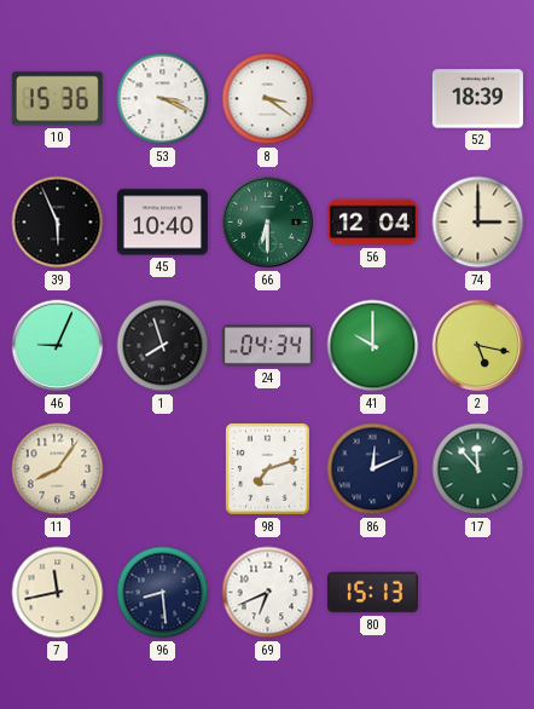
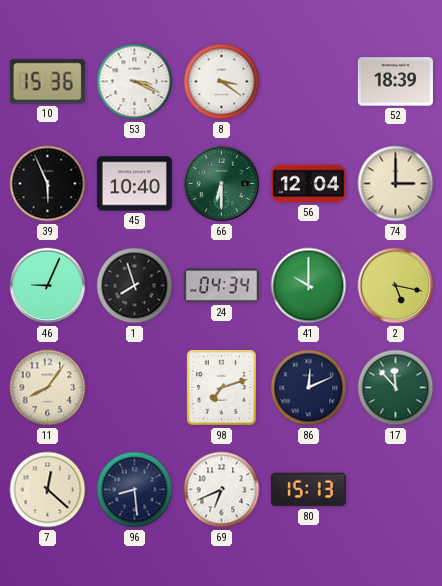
7: 11:43 -> 12:22 (48, 490)
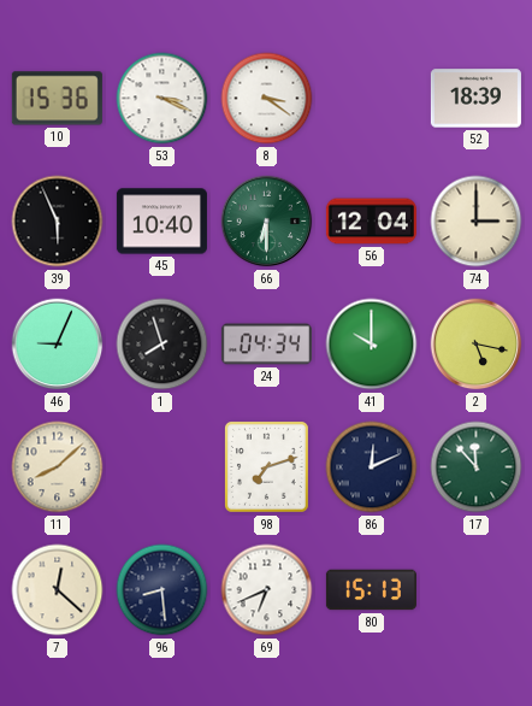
11: 8:06 -> 8:08 (58, 467)
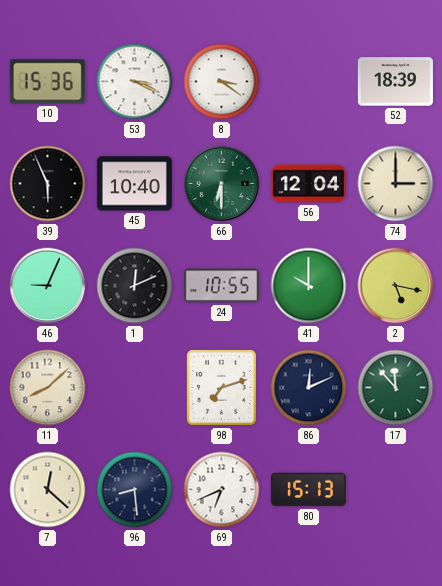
1: 7:57 -> 12:11 (135, 286)
24: 04:34 -> 10:55 (221, 286)
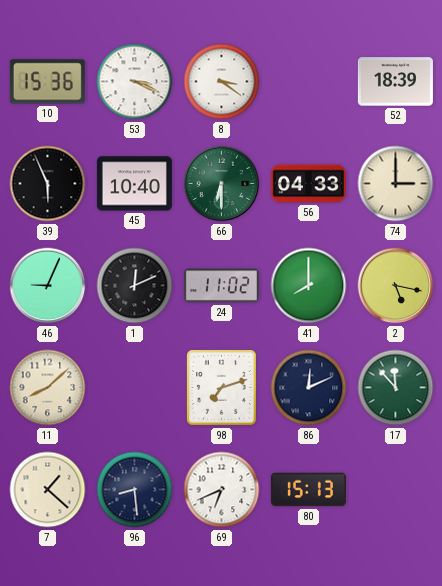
56: 12:04 -> 04:33 (308, 184)
24: 10:55 -> 11:02 (221, 286)
41: 10:00 -> 8:00 (309, 286)
7: 12:22 -> 1:22 (48, 490)
